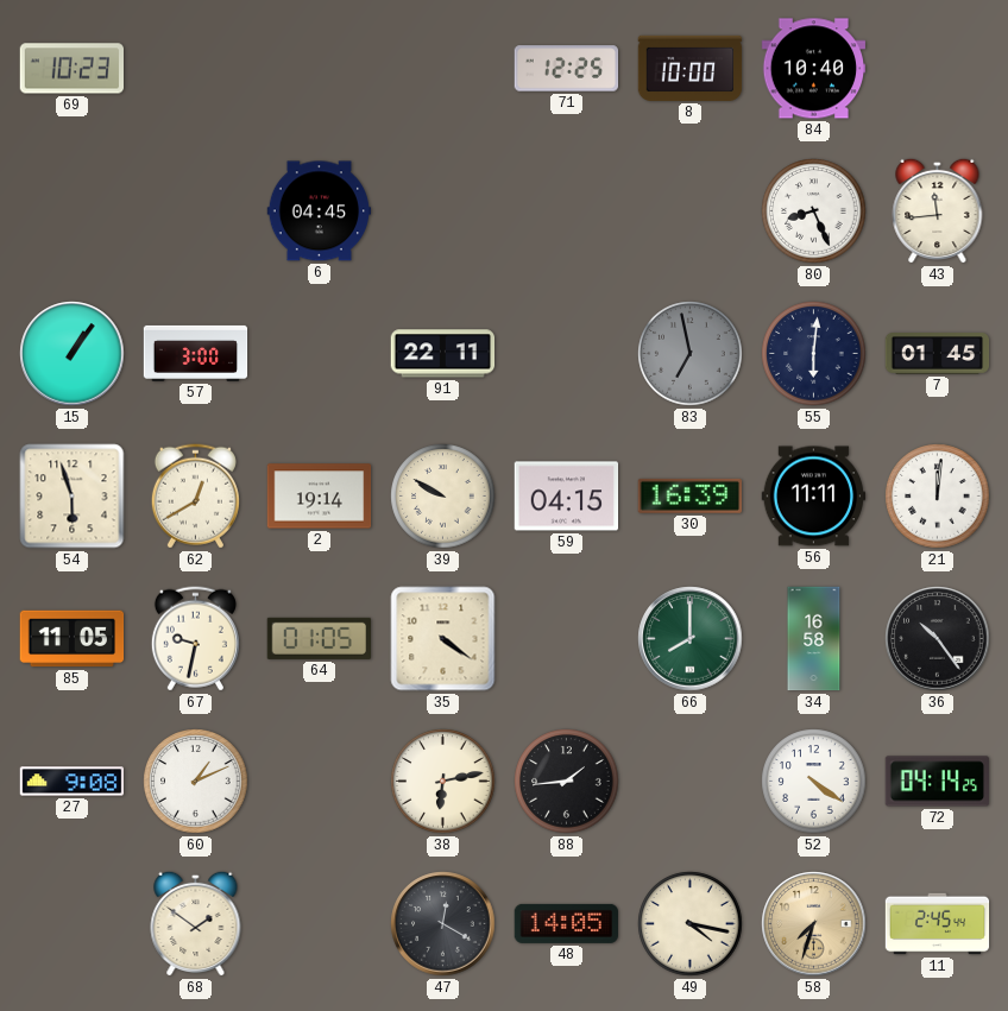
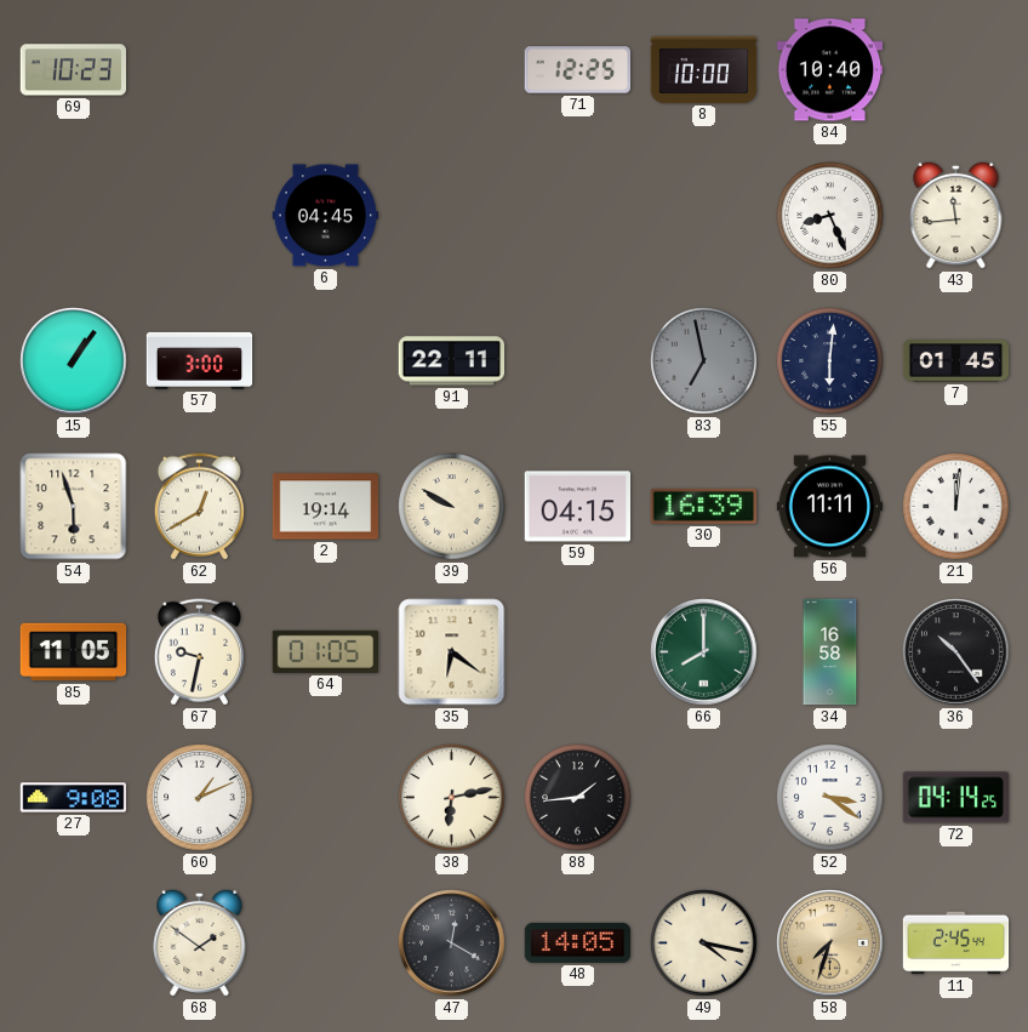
35: 4:21 -> 6:21 (452, 652)
52: 4:21 -> 3:21 (830, 798)
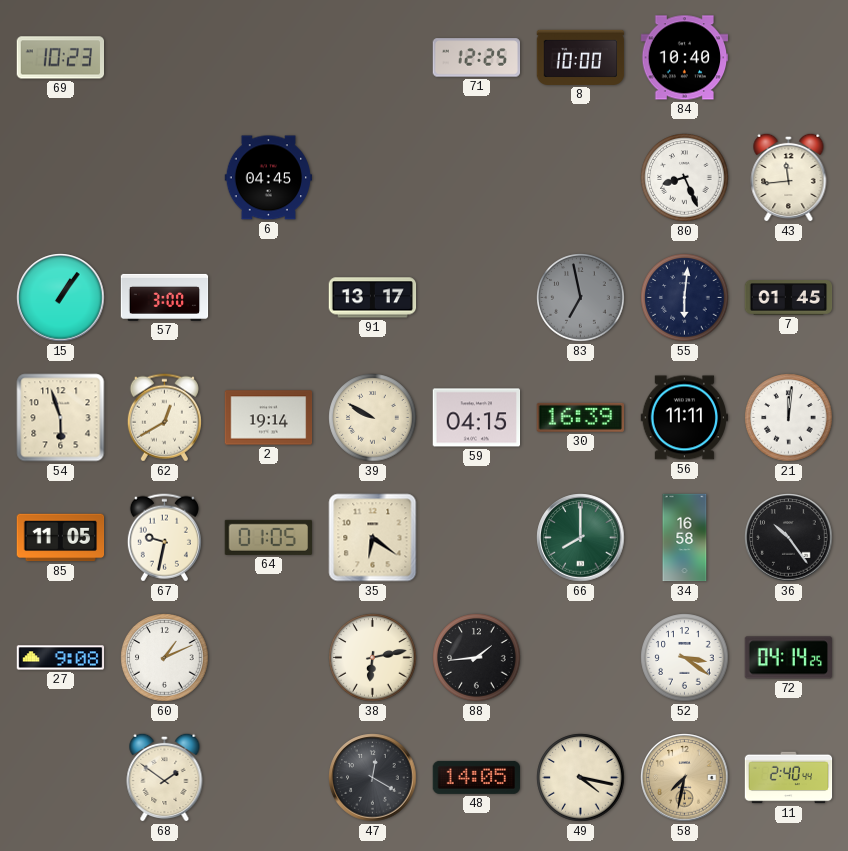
91: 22:11 -> 13:17 (373, 298)
58: 7:33 -> 7:32 (685, 778)
11: 2:45 -> 2:40 (789, 778)
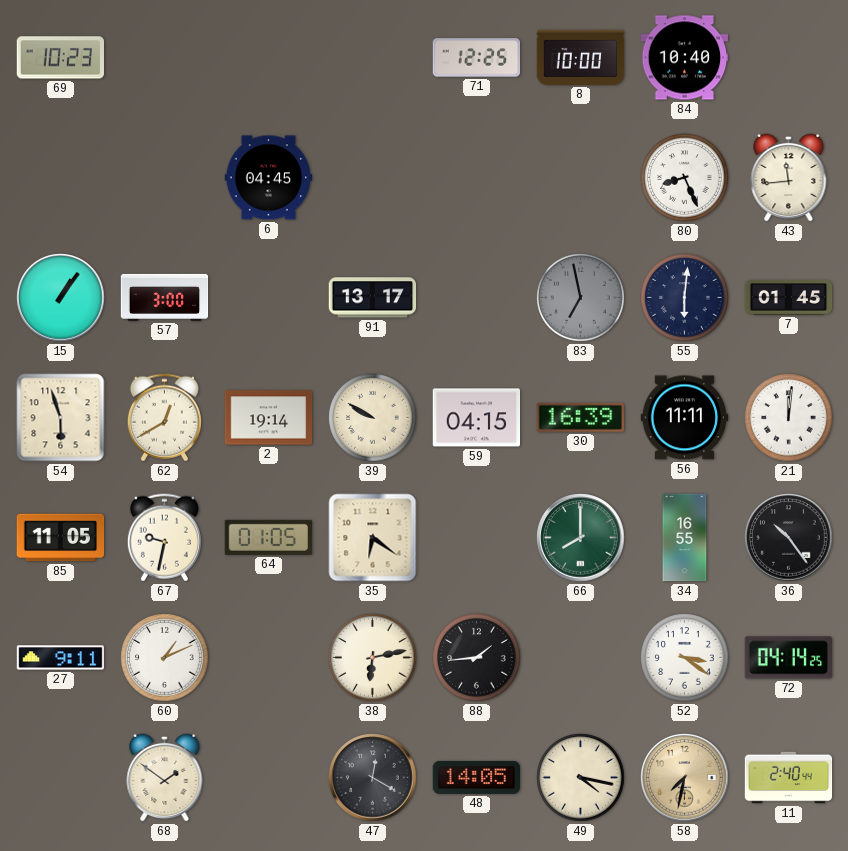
34: 16:58 -> 16:55 (685, 538)
27: 9:08 -> 9:11 (61, 658)
